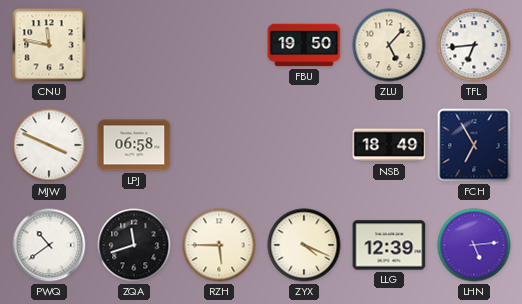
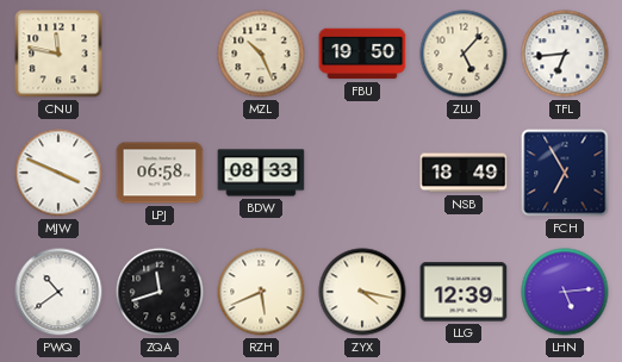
MZL: none -> 10:26 (261, 54)
BDW: none -> 08:33 (261, 173)
RZH: 5:45 -> 5:41 (261, 292)
ZYX: 4:19 -> 4:17 (362, 292)
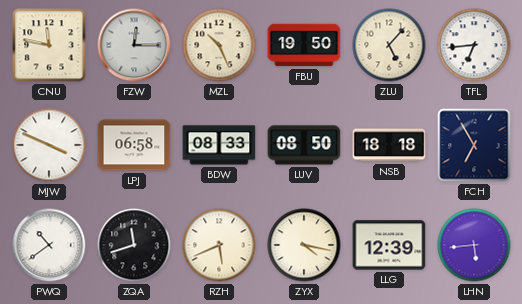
FZW: none -> 12:15 (134, 45)
LUV: none -> 08:50 (304, 145)
NSB: 18:49 -> 18:18 (389, 145)
LHN: 5:14 -> 5:44 (474, 245)
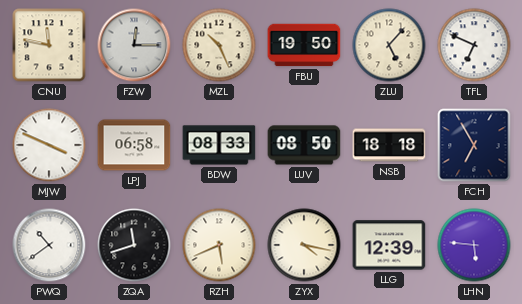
TFL: 6:44 -> 6:49 (474, 45)
LHN: 5:44 -> 5:46 (474, 245)
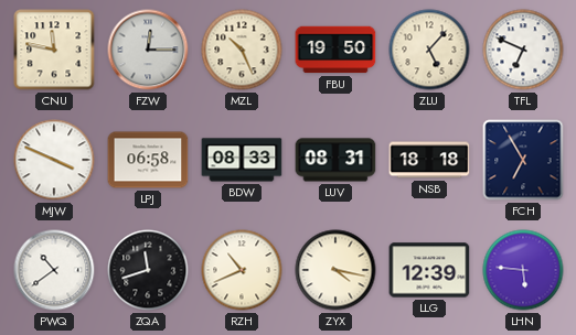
LUV: 08:50 -> 08:31 (335, 160)
RZH: 5:41 -> 10:41 (242, 270)
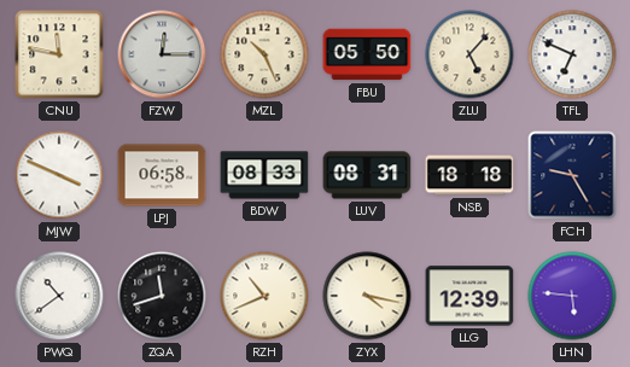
FBU: 19:50 -> 05:50 (367, 54)
FCH: 6:55 -> 9:25 (572, 175)
